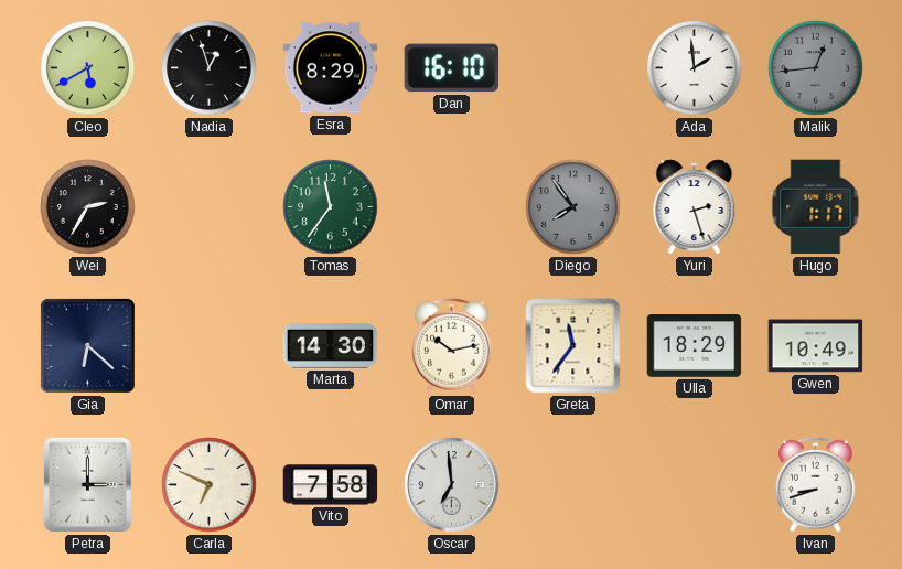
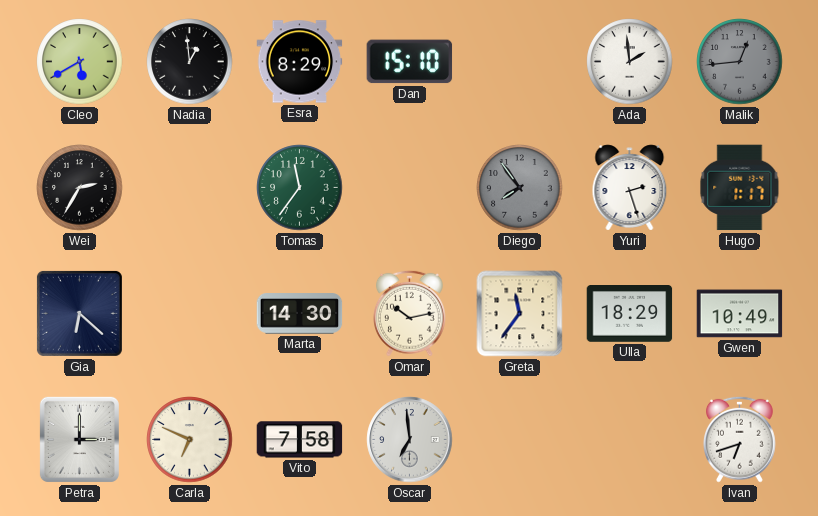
Nadia: 12:57 -> 12:59 (190, 62)
Dan: 16:10 -> 15:10 (410, 62)
Ivan: 8:42 -> 6:42 (740, 439)
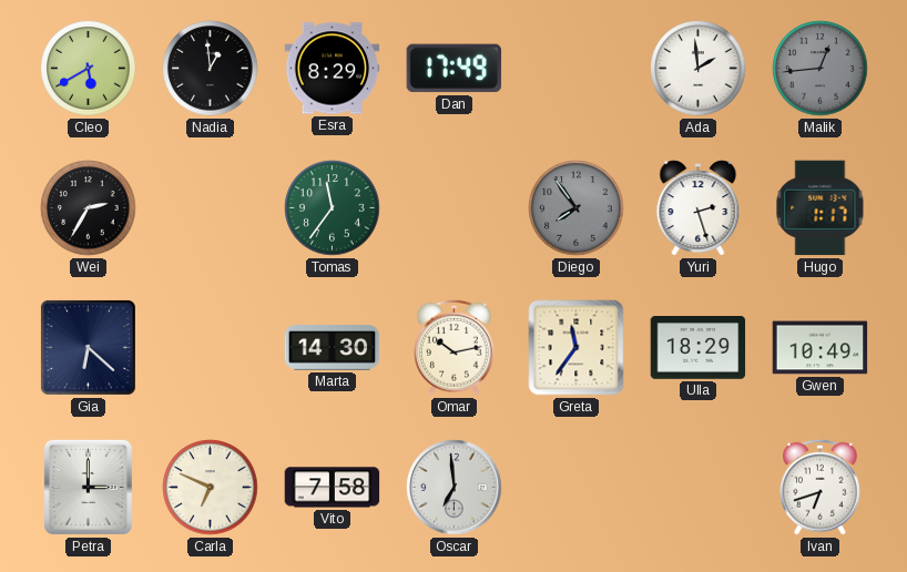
Dan: 15:10 -> 17:49 (455, 69)
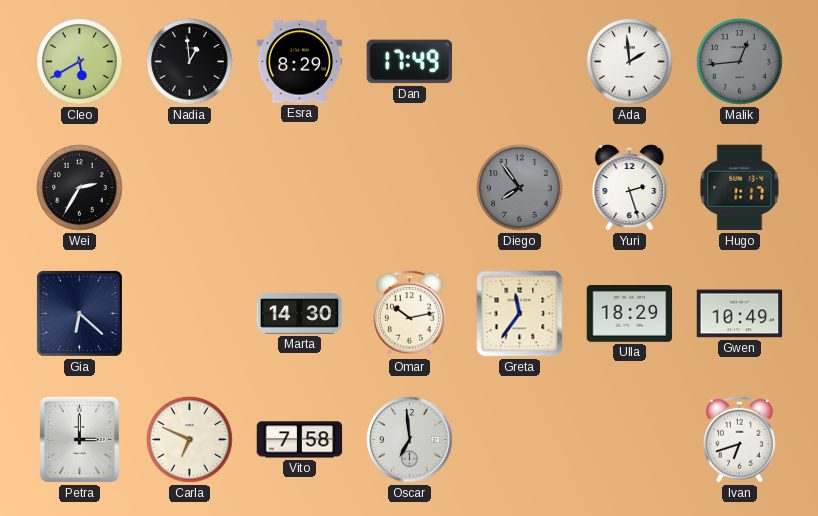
Tomas: 11:36 -> none (333, 208)
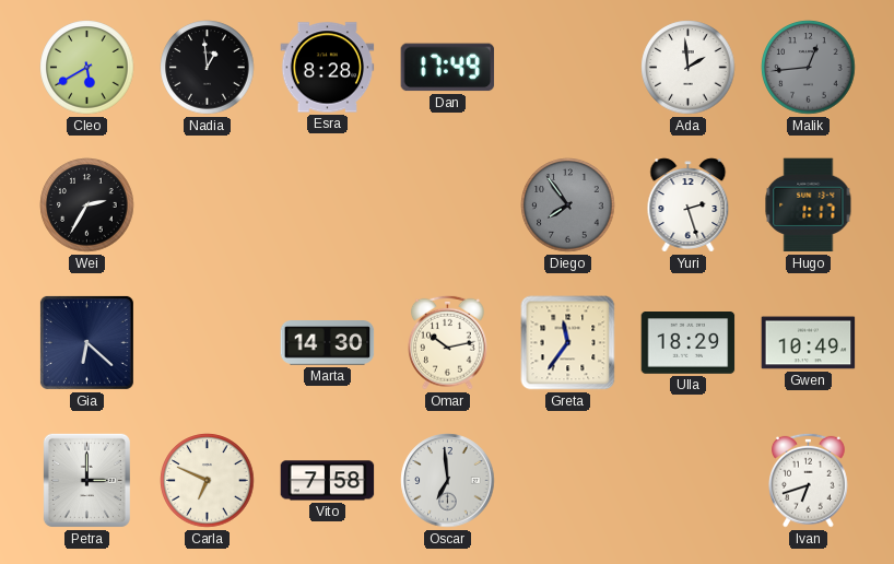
Esra: 8:29 -> 8:28 (328, 68)
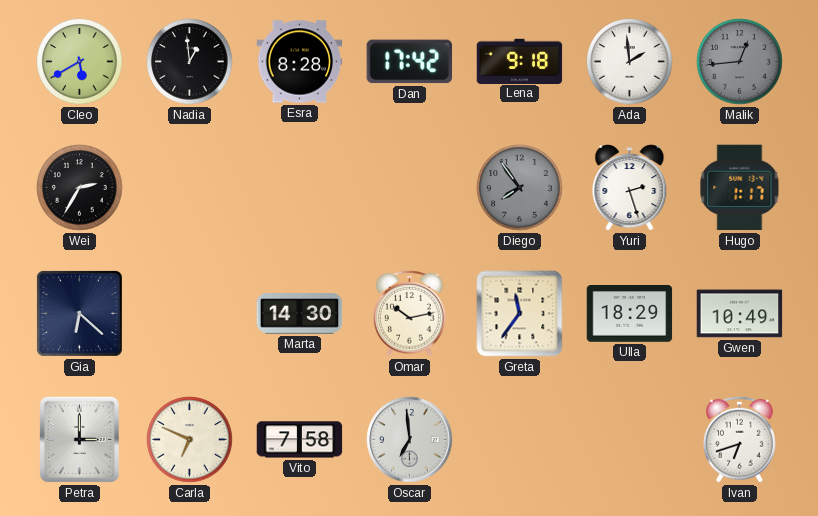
Dan: 17:49 -> 17:42 (410, 62)
Lena: none -> 9:18 (520, 61)
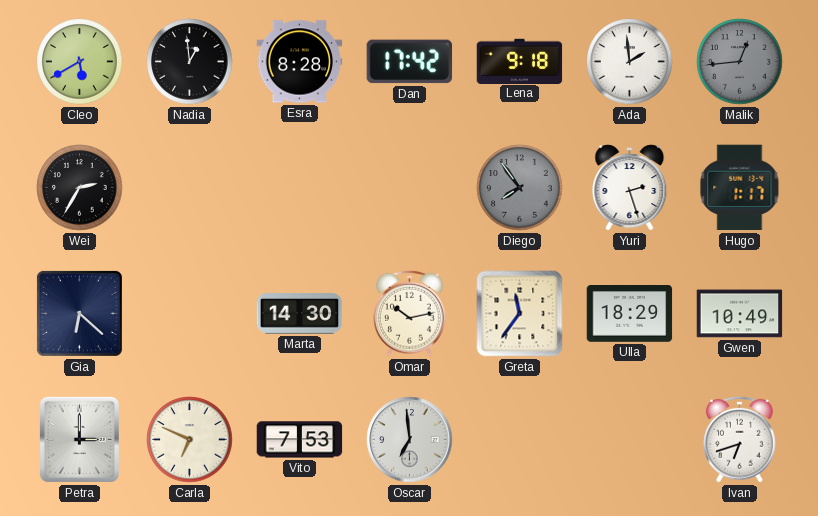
Vito: 7:58 -> 7:53 (300, 440)
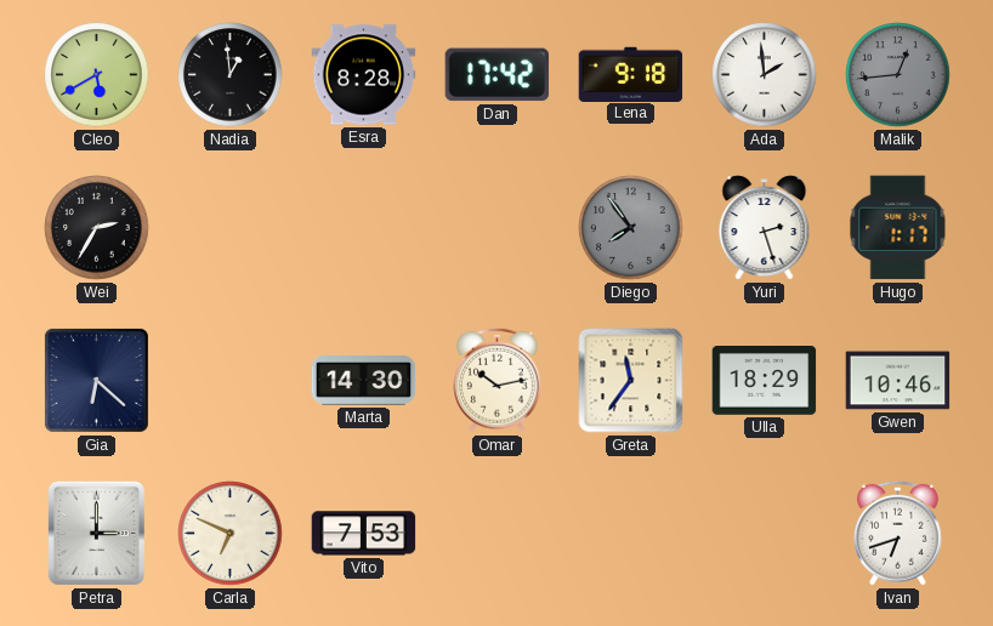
Gwen: 10:49 -> 10:46 (898, 381)
Oscar: 6:59 -> none (410, 440)
